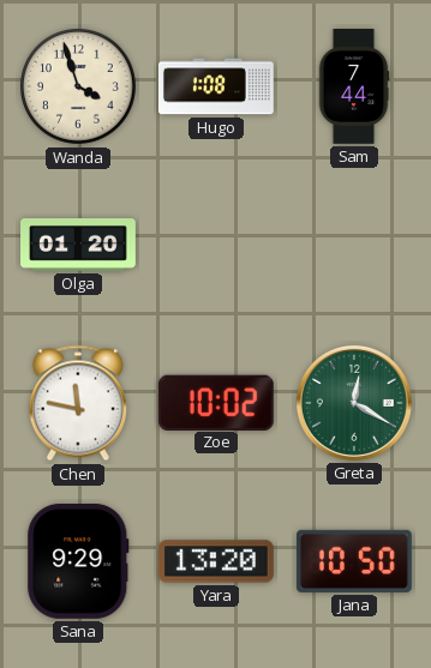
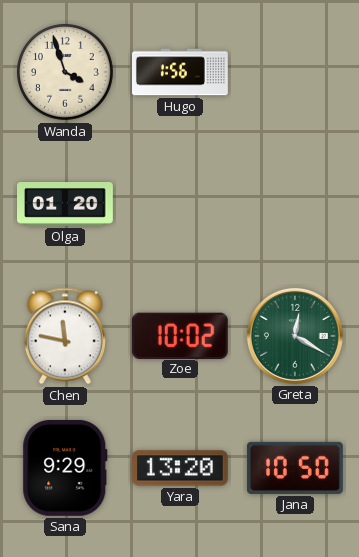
Hugo: 1:08 -> 1:56 (181, 72)
Sam: 7:44 -> none (354, 88)
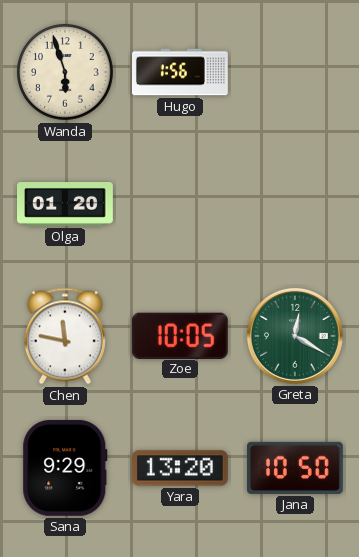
Wanda: 3:57 -> 5:57 (66, 73)
Zoe: 10:02 -> 10:05 (180, 335)
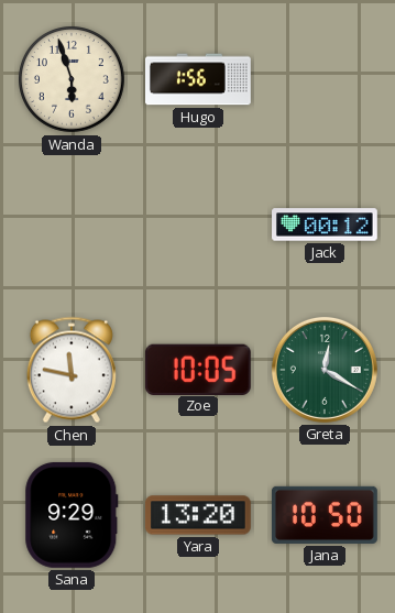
Olga: 01:20 -> none (66, 205)
Jack: none -> 00:12 (326, 225)
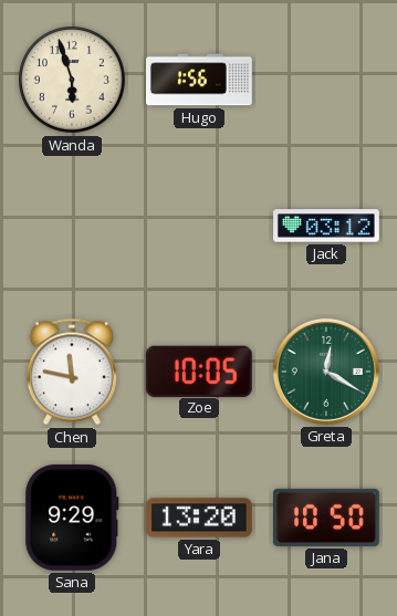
Jack: 00:12 -> 03:12 (327, 226)
